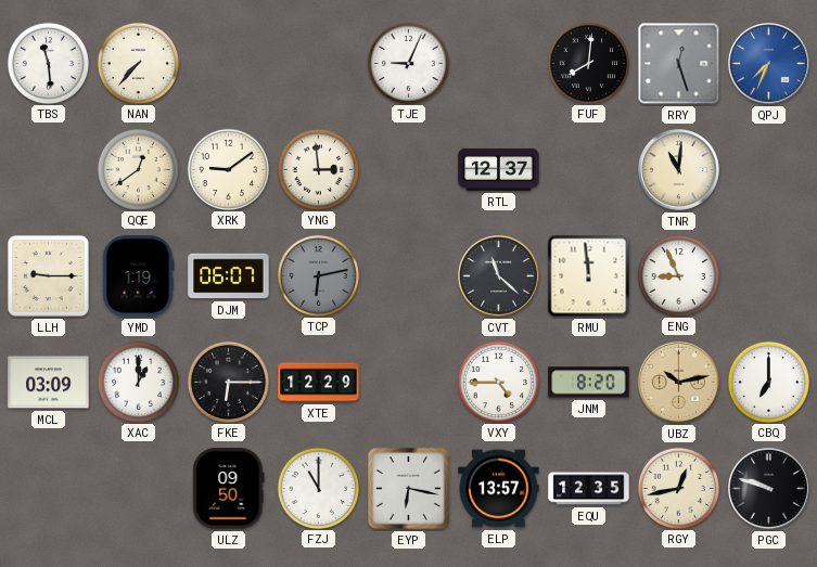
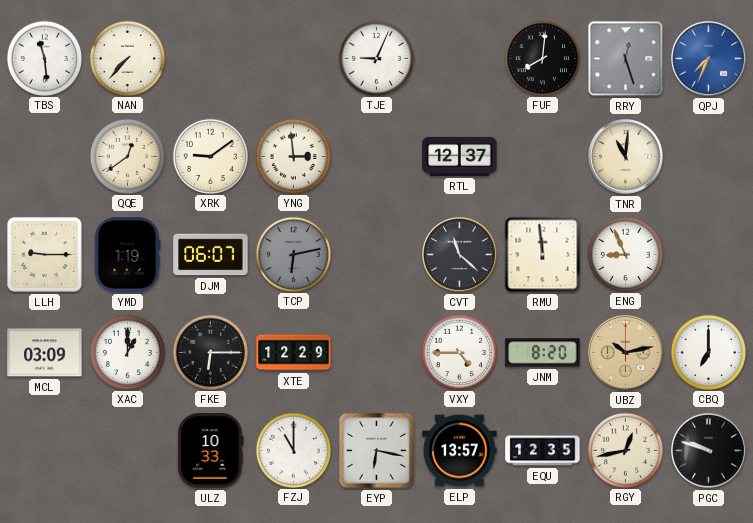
ULZ: 09:50 -> 10:33 (211, 451)
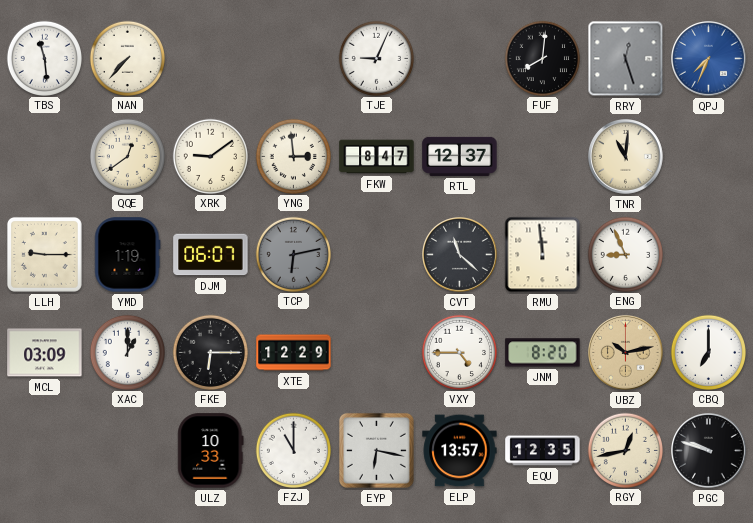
FKW: none -> 8:47 (377, 157)
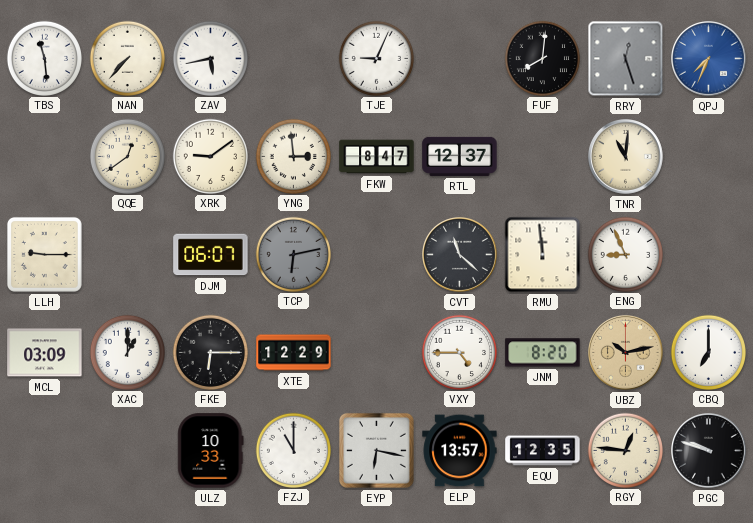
ZAV: none -> 5:43 (210, 58)
YMD: 1:19 -> none (128, 255)
RGY: 12:43 -> 12:46 (625, 450)
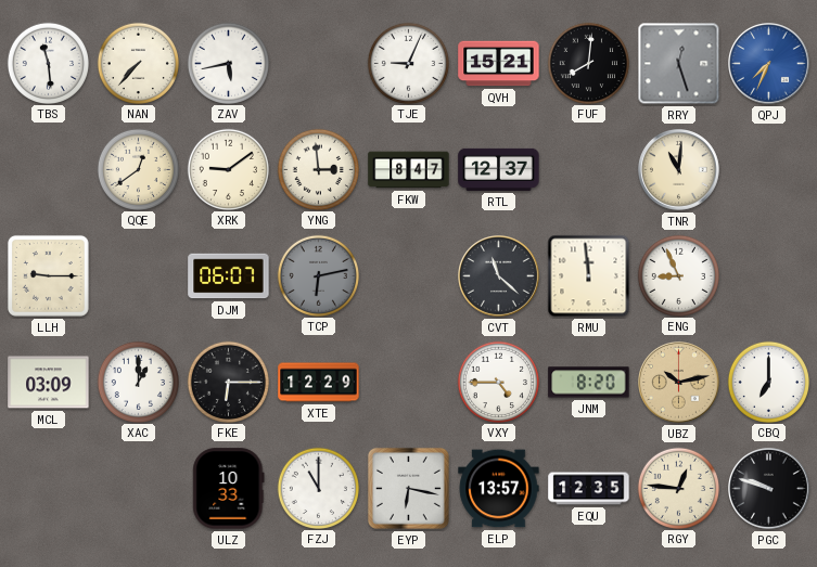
QVH: none -> 15:21 (499, 64)
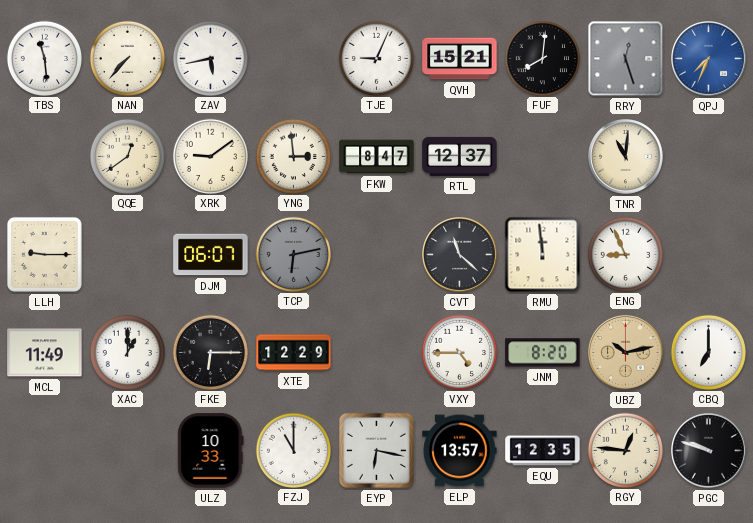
MCL: 03:09 -> 11:49 (45, 353)
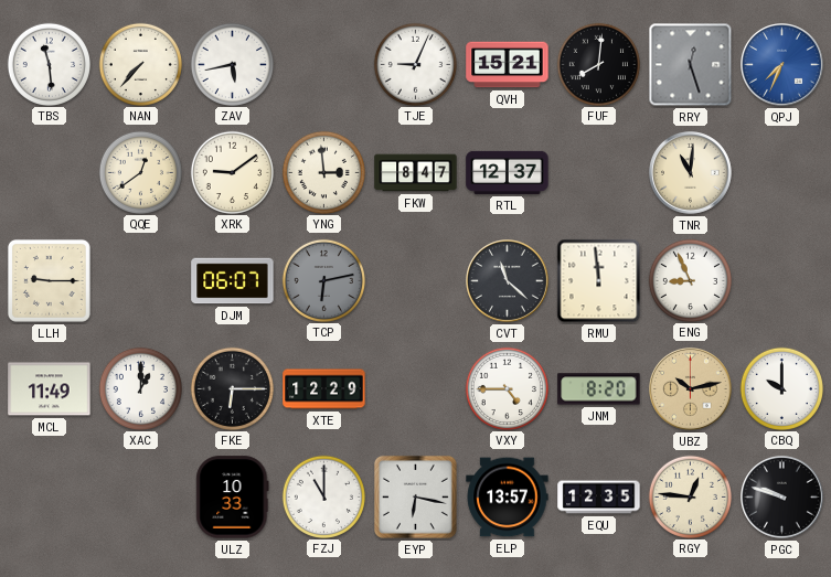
CBQ: 7:00 -> 10:00 (781, 388)
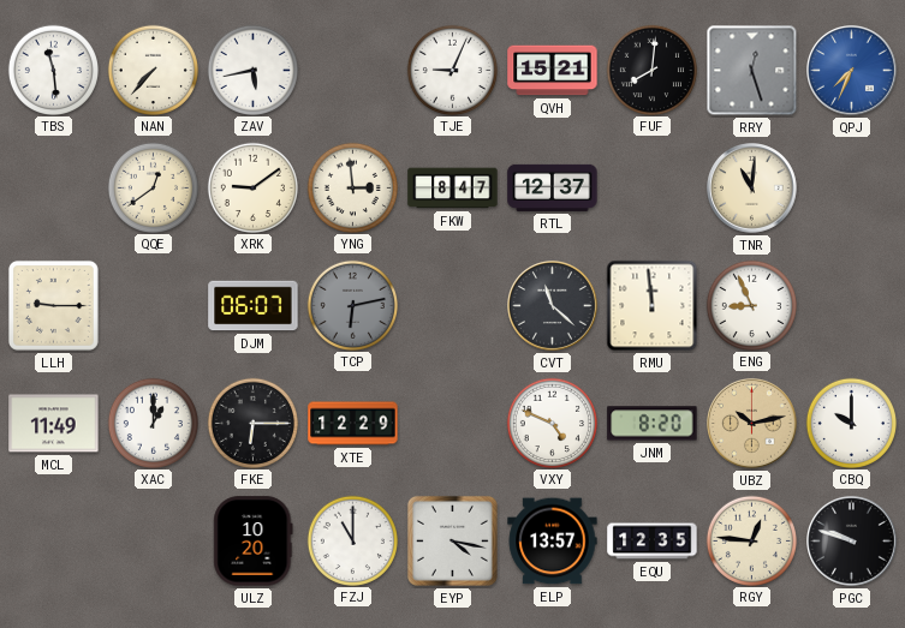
VXY: 4:45 -> 4:49 (552, 423)
ULZ: 10:33 -> 10:20 (254, 542)
EYP: 6:17 -> 4:17 (452, 540)
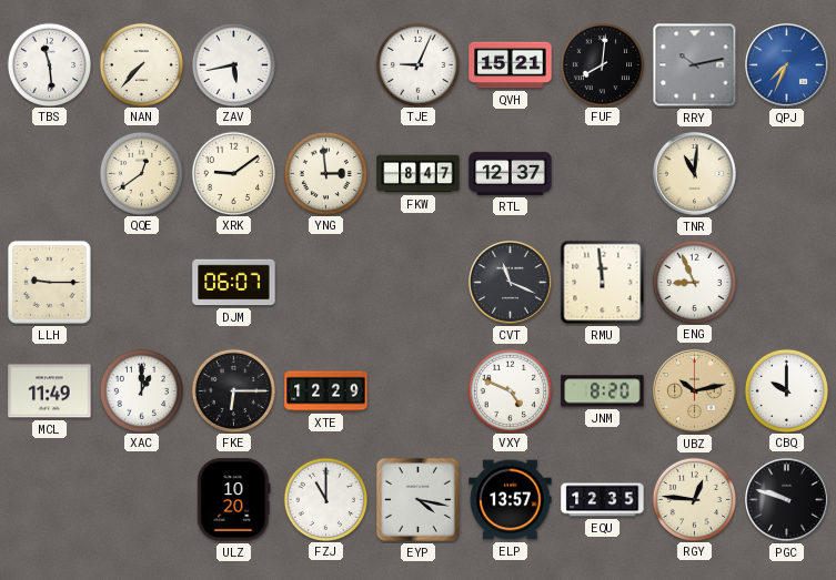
RRY: 12:27 -> 10:13 (695, 65)
TCP: 6:13 -> none (352, 305)
CVT: 11:22 -> 11:19 (511, 283)
